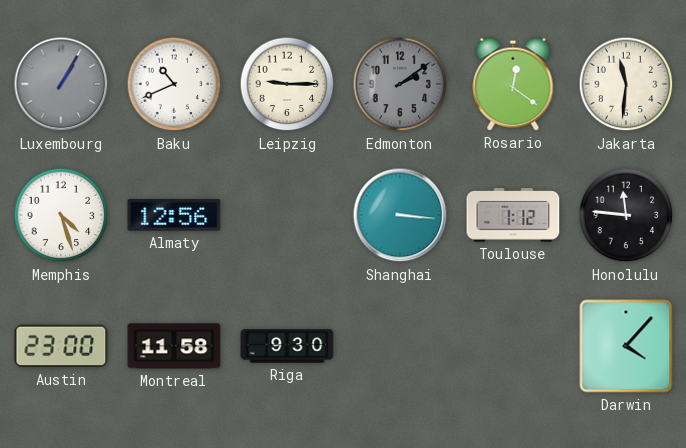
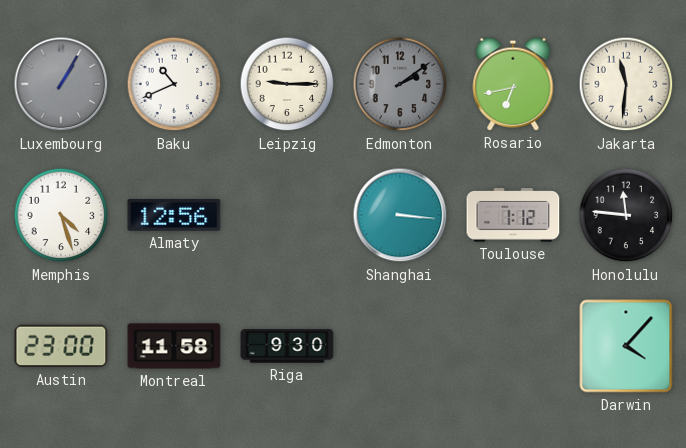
Rosario: 12:21 -> 6:43 (513, 84)
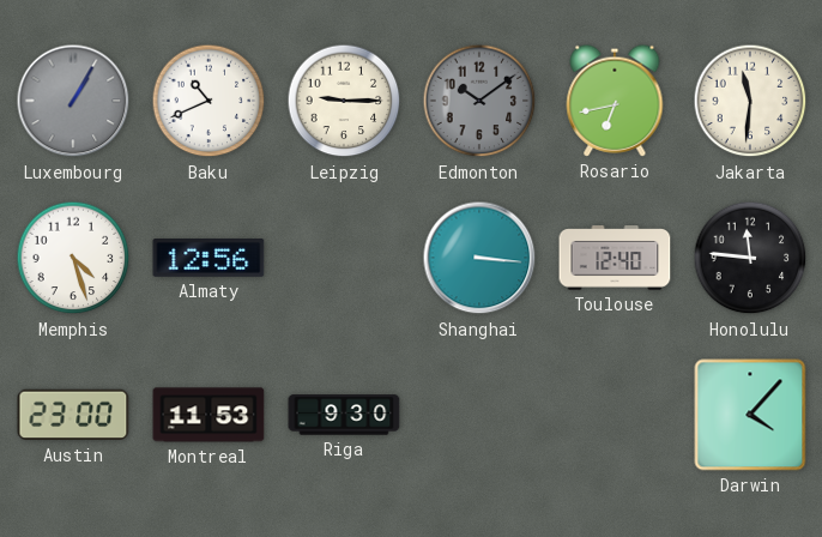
Edmonton: 2:09 -> 10:09 (479, 101)
Toulouse: 1:12 -> 12:40 (615, 258)
Montreal: 11:58 -> 11:53 (208, 415)
